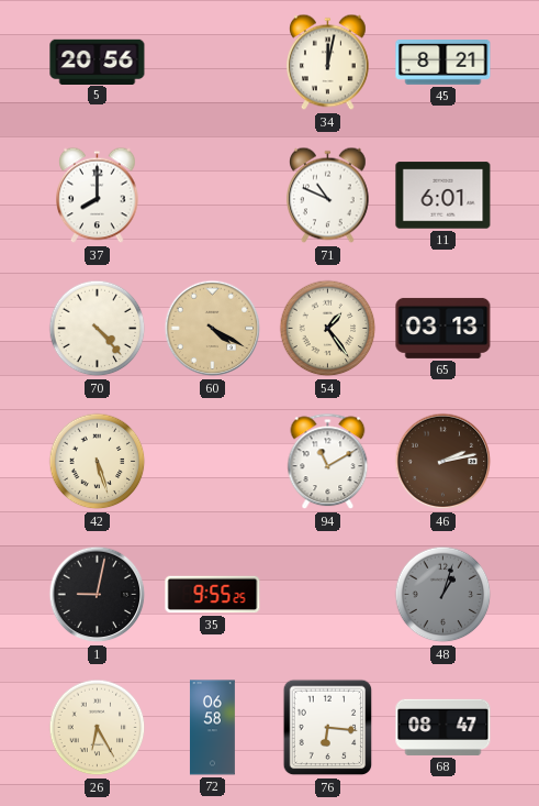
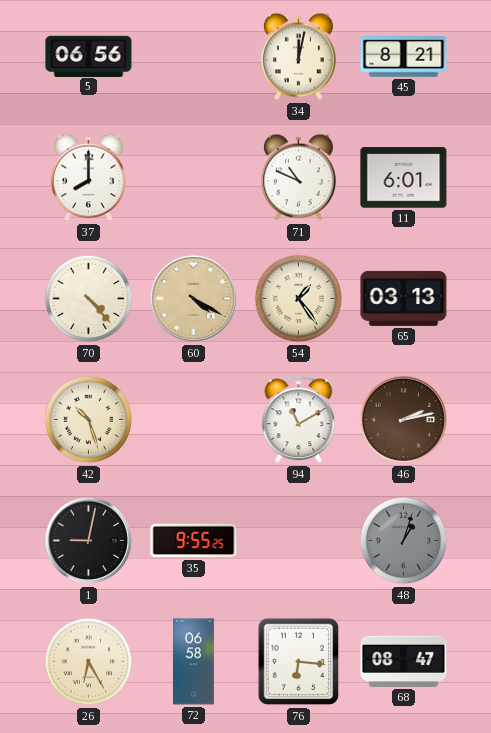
5: 20:56 -> 06:56 (89, 56)
42: 5:27 -> 10:27 (89, 420)
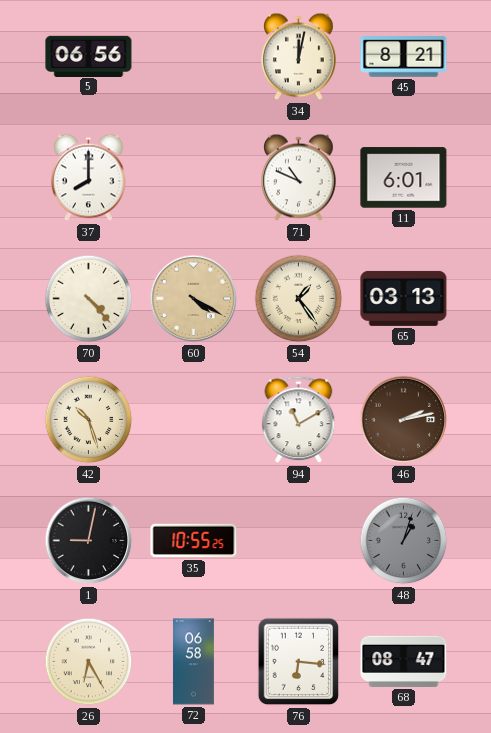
35: 9:55 -> 10:55 (194, 541)
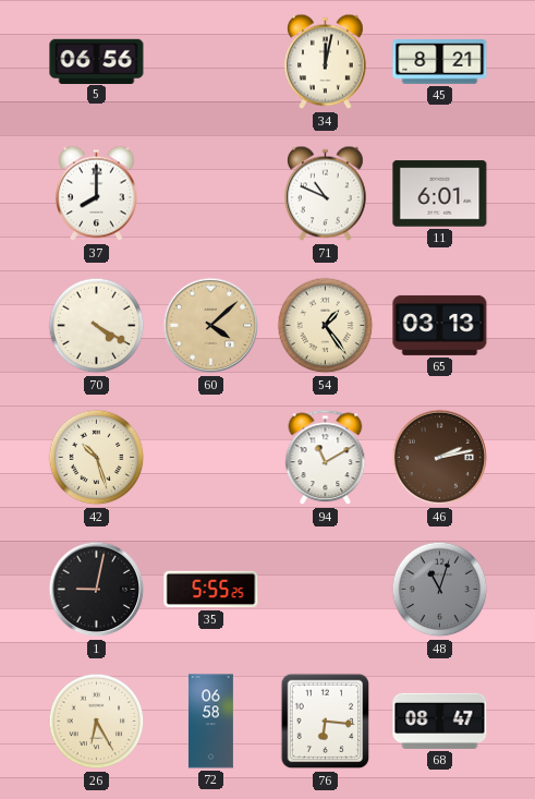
70: 4:23 -> 4:20 (97, 326)
60: 4:20 -> 4:08 (211, 326)
35: 10:55 -> 5:55 (211, 590)
48: 1:03 -> 11:03 (440, 590)
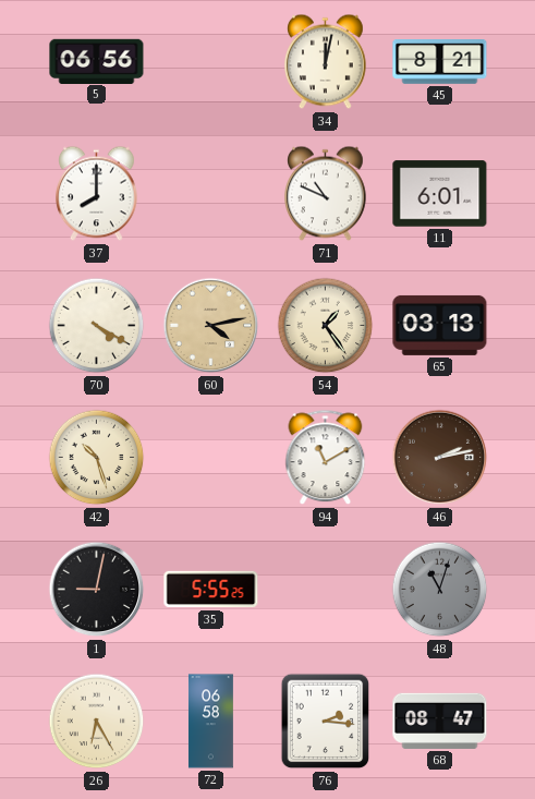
60: 4:08 -> 4:13 (211, 326)
76: 6:16 -> 2:16 (326, 722)
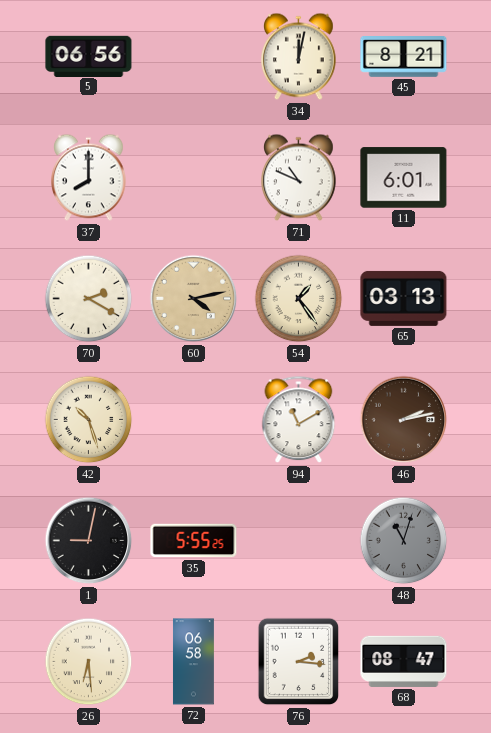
70: 4:20 -> 2:20 (89, 299)
26: 6:25 -> 6:29 (89, 662)
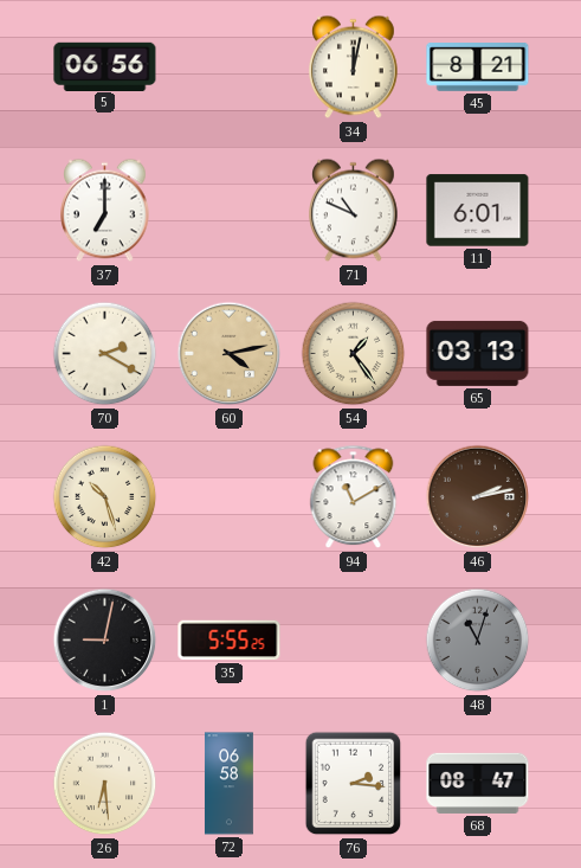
37: 8:00 -> 7:00 (105, 211)
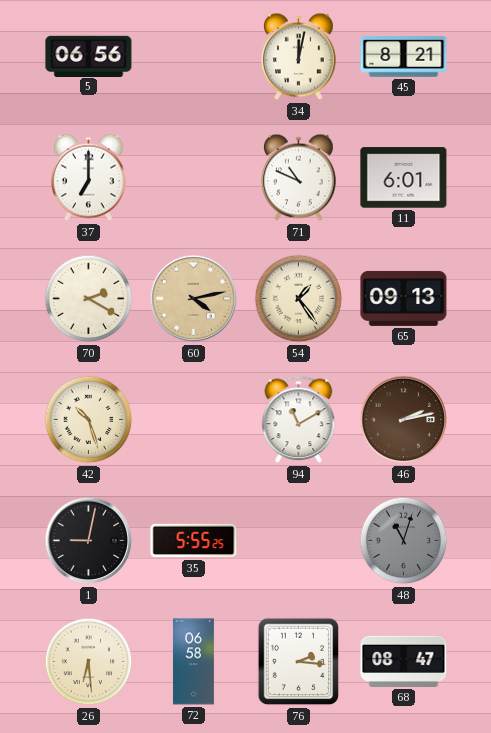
65: 03:13 -> 09:13 (404, 298)
